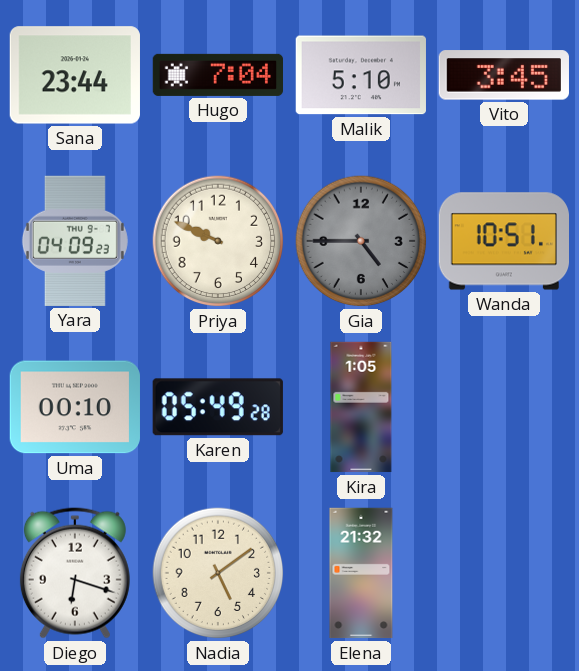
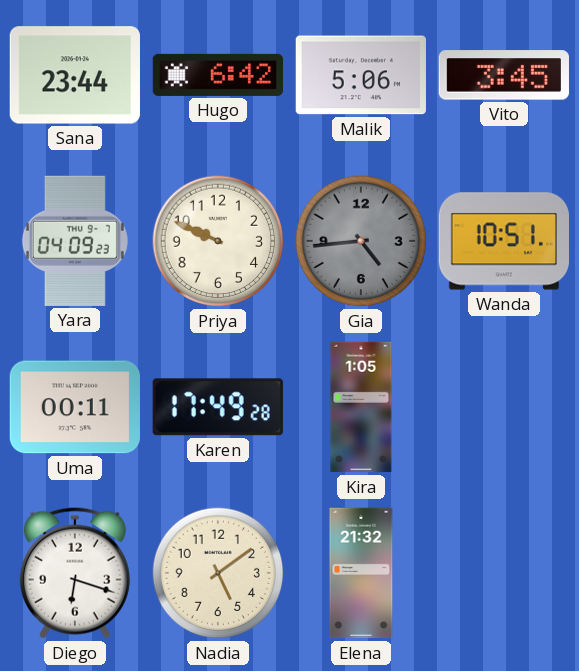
Hugo: 7:04 -> 6:42 (217, 75)
Malik: 5:10 -> 5:06 (361, 75)
Gia: 4:45 -> 4:44 (361, 241)
Uma: 00:10 -> 00:11 (74, 407)
Karen: 05:49 -> 17:49 (218, 407)
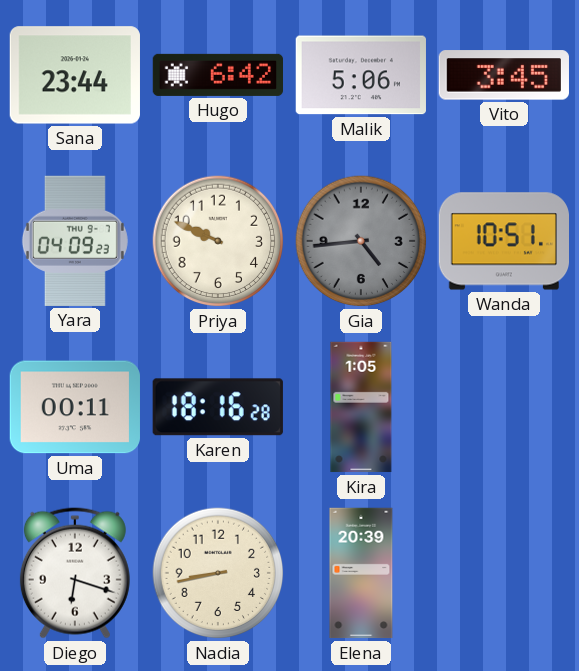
Karen: 17:49 -> 18:16 (218, 407)
Nadia: 5:09 -> 8:43 (218, 573)
Elena: 21:32 -> 20:39 (361, 573)
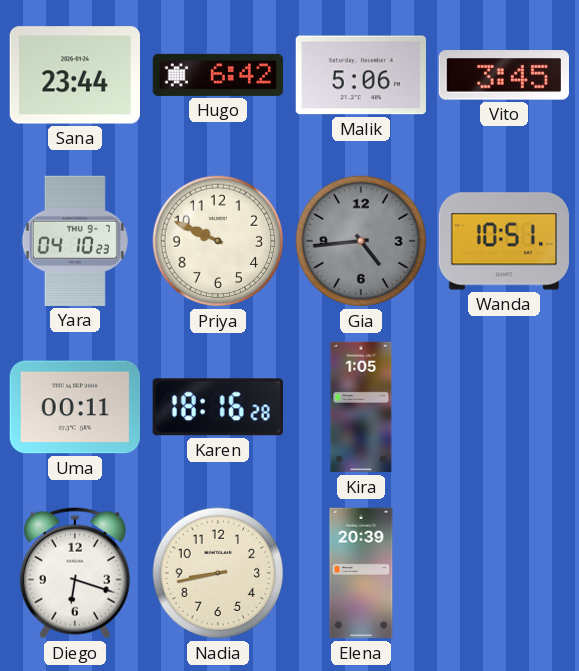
Yara: 04:09 -> 04:10 (75, 241)
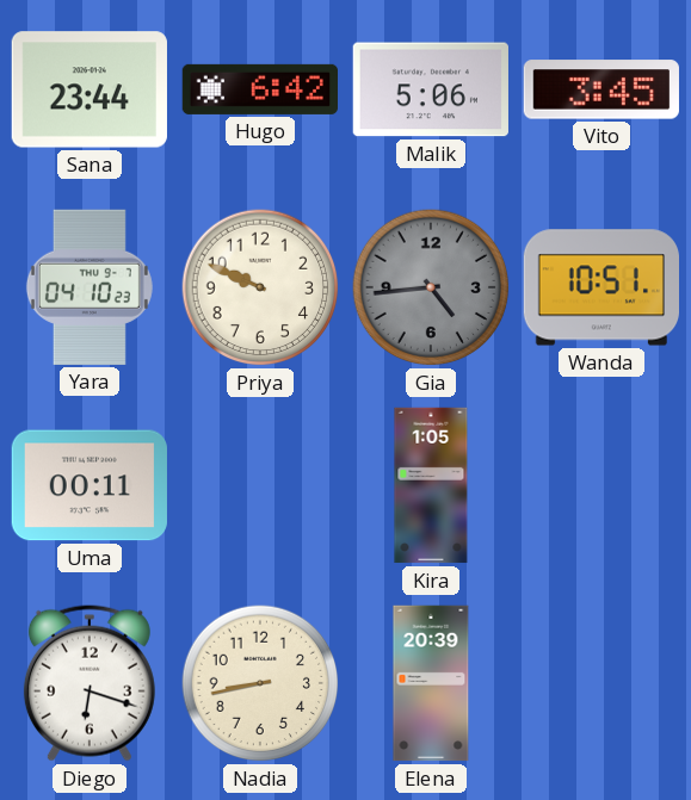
Karen: 18:16 -> none (218, 407)
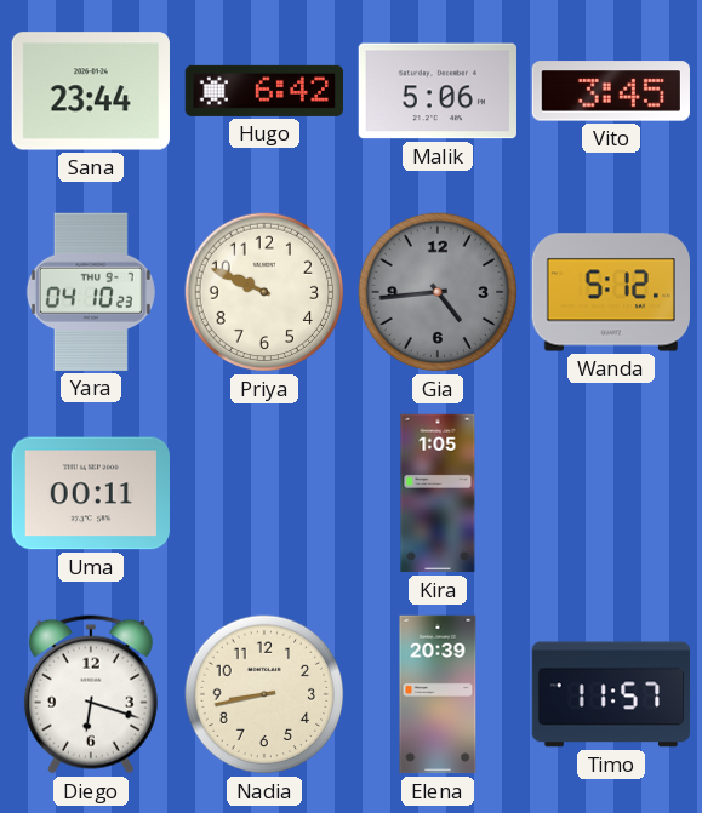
Wanda: 10:51 -> 5:12 (610, 292)
Timo: none -> 11:57 (611, 694)
